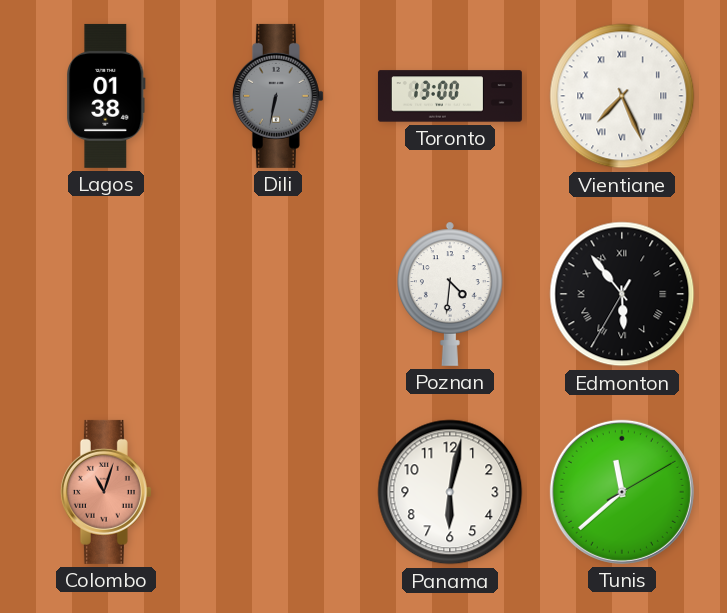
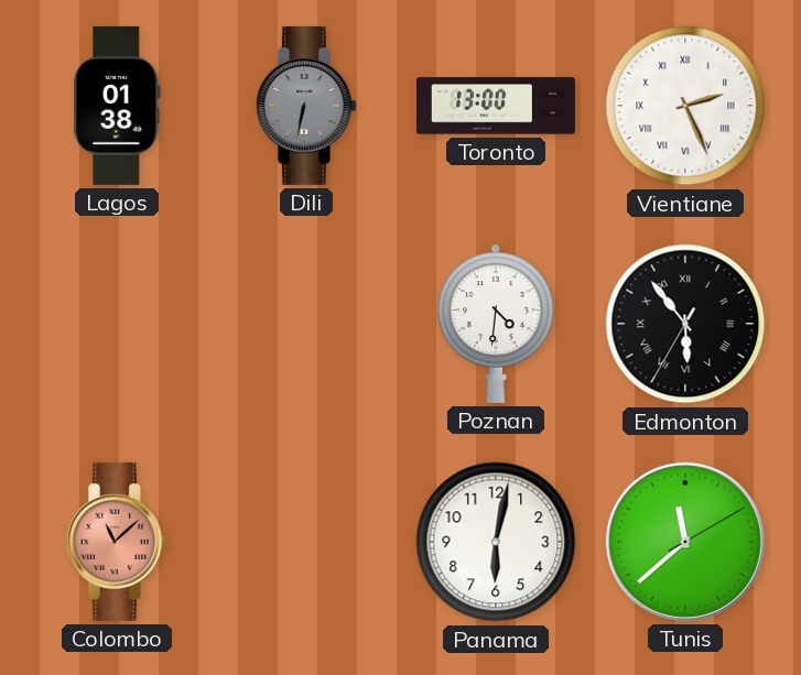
Vientiane: 7:26 -> 2:26 (685, 106)
Colombo: 11:03 -> 11:08 (117, 542)
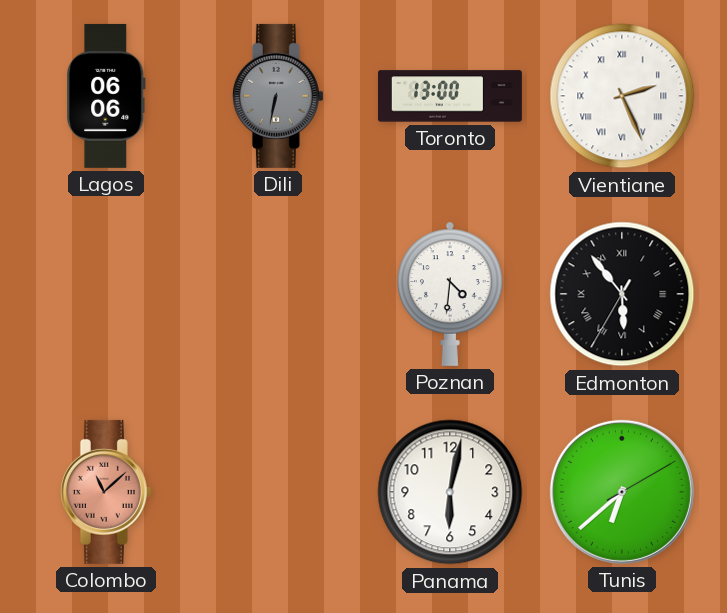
Lagos: 01:38 -> 06:06 (106, 96)
Tunis: 11:38 -> 6:38 (622, 492)
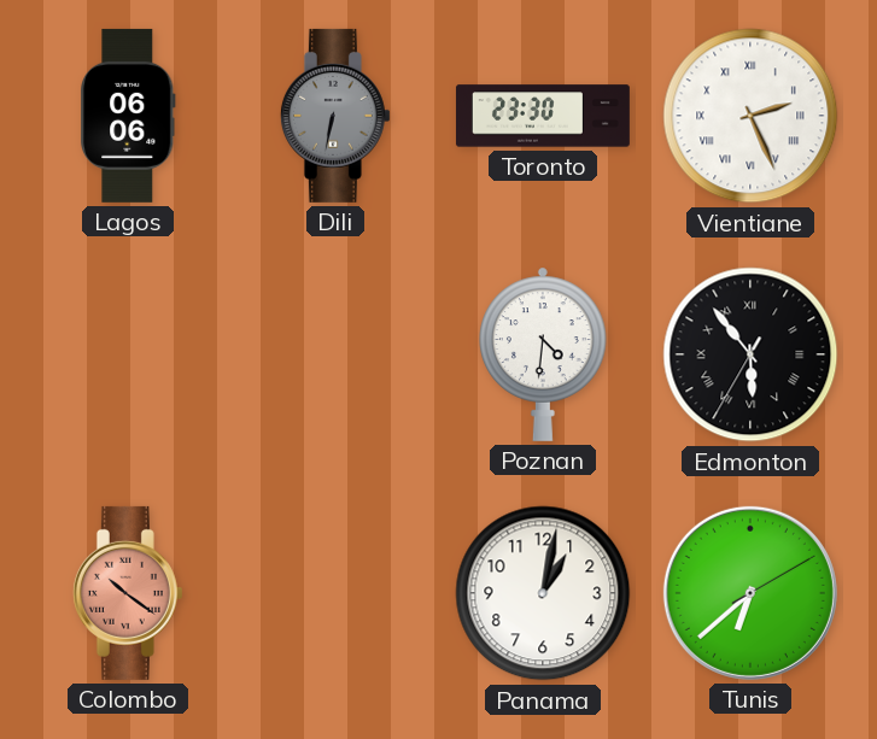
Toronto: 13:00 -> 23:30 (543, 116)
Colombo: 11:08 -> 10:21 (128, 593)
Panama: 6:02 -> 1:02 (543, 593)
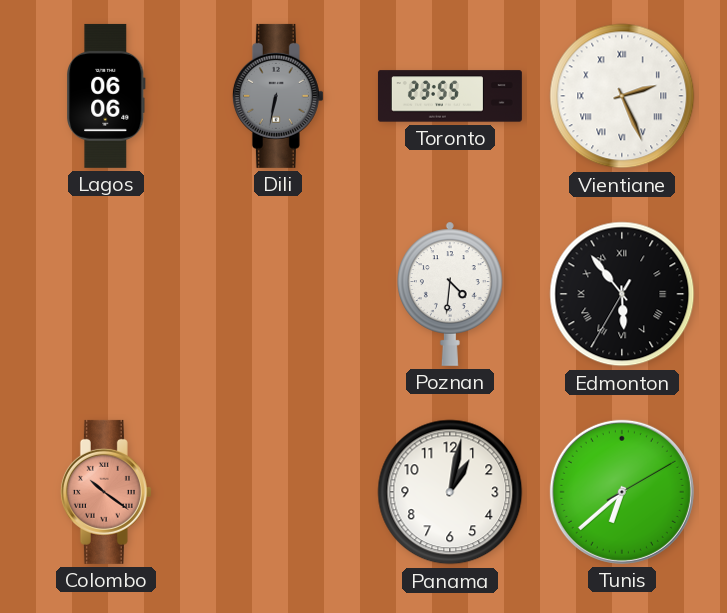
Toronto: 23:30 -> 23:55 (450, 96)
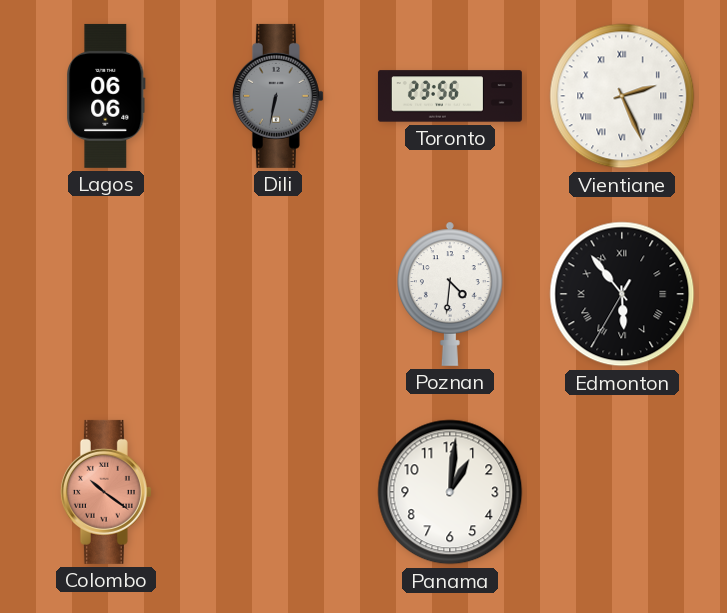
Toronto: 23:55 -> 23:56 (450, 96)
Panama: 1:02 -> 1:01 (450, 492)
Tunis: 6:38 -> none (622, 492)
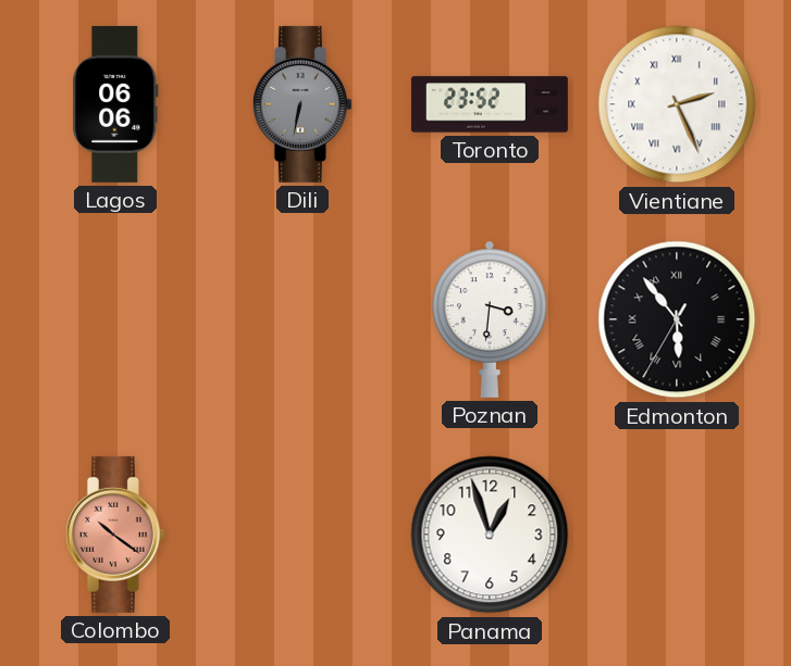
Toronto: 23:56 -> 23:52 (490, 104)
Poznan: 4:31 -> 3:31 (491, 319)
Panama: 1:01 -> 12:57 (490, 535)
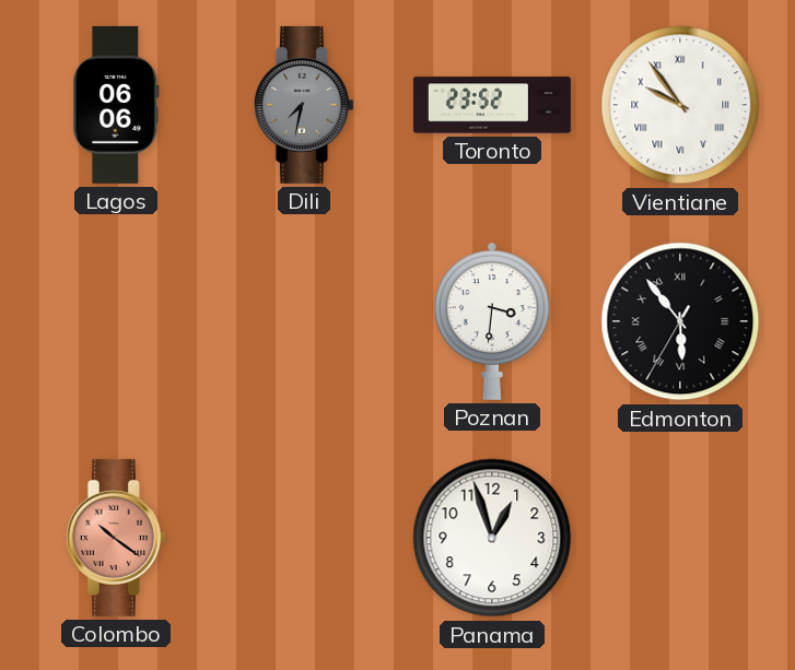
Dili: 6:32 -> 7:32 (304, 105)
Vientiane: 2:26 -> 9:54 (680, 105)
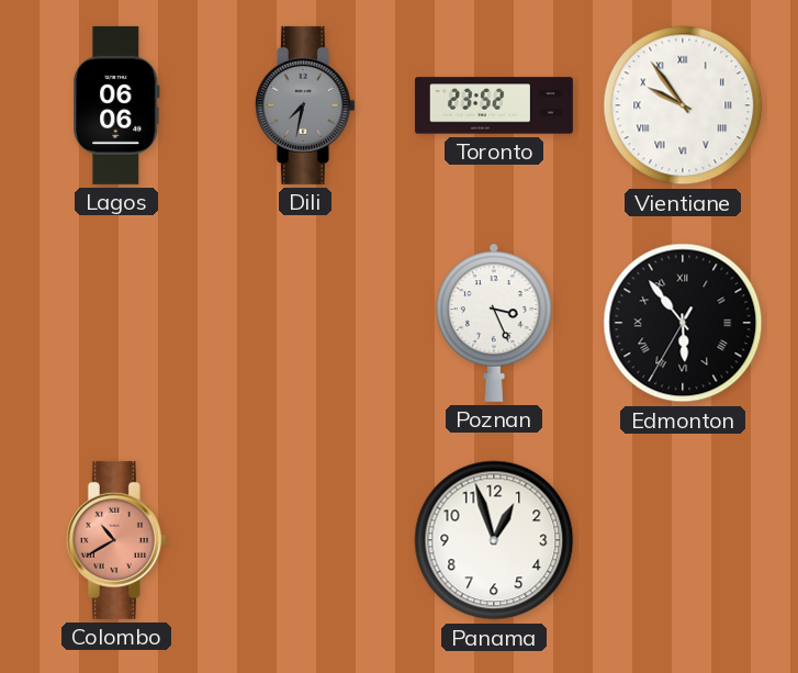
Poznan: 3:31 -> 3:26 (495, 323)
Colombo: 10:21 -> 10:40 (116, 540)
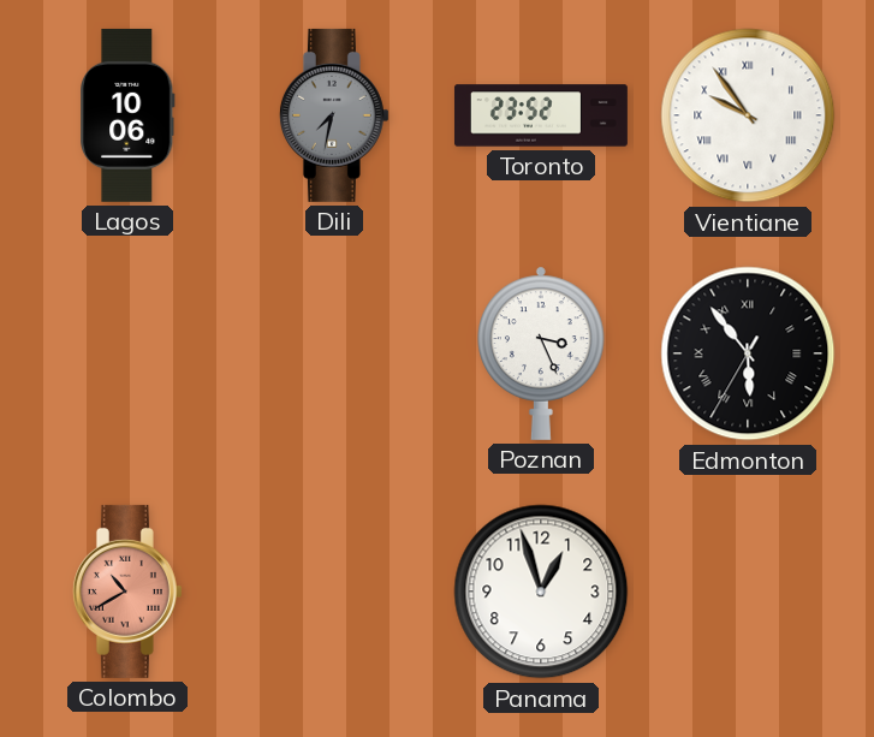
Lagos: 06:06 -> 10:06 (127, 115)
